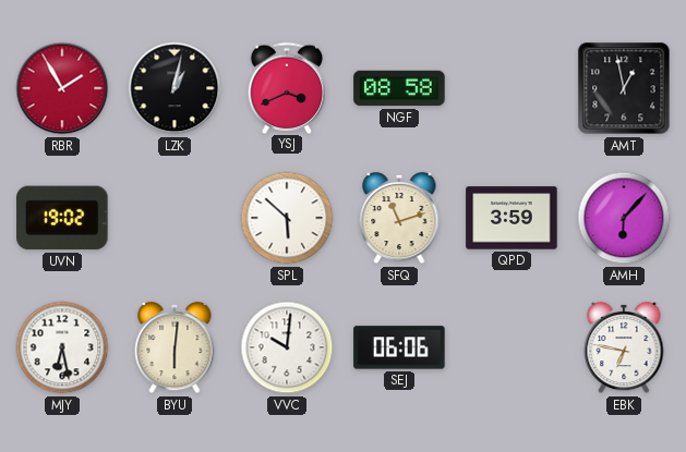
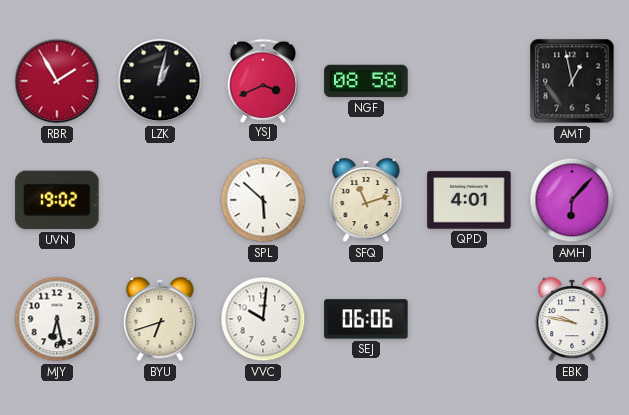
QPD: 3:59 -> 4:01 (469, 200)
BYU: 6:01 -> 6:42 (160, 319)
EBK: 6:47 -> 9:47 (572, 319)
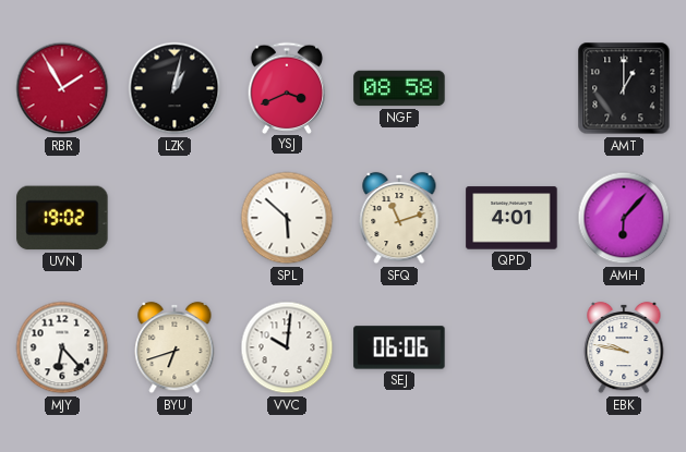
AMT: 12:58 -> 1:00 (624, 88)
MJY: 6:28 -> 6:23 (62, 347)
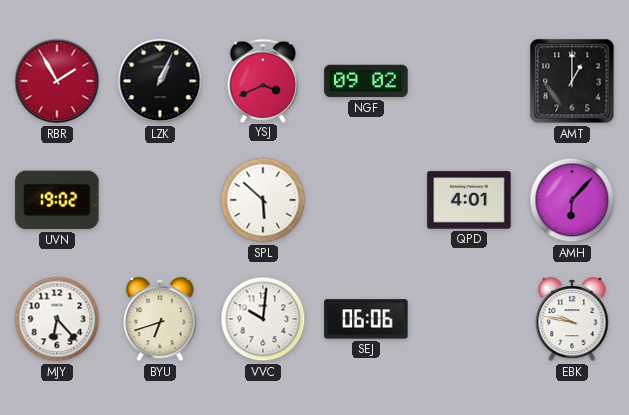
LZK: 1:02 -> 1:04 (160, 81)
NGF: 08:58 -> 09:02 (366, 81)
SFQ: 11:12 -> none (399, 218)
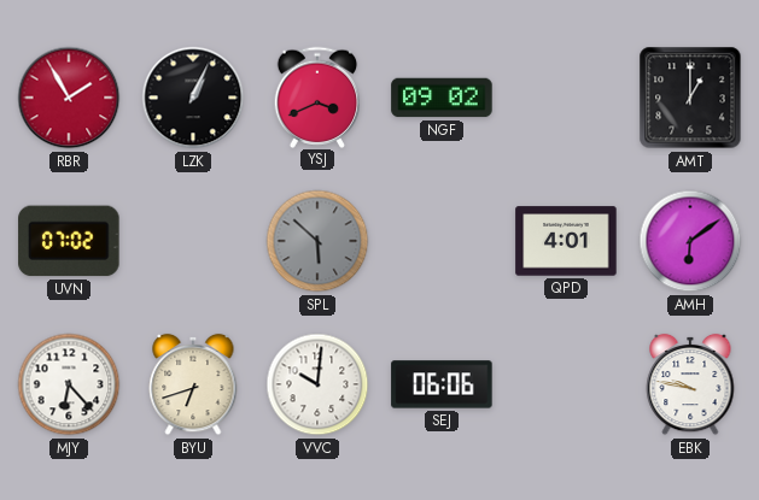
UVN: 19:02 -> 07:02 (69, 241)
SPL dial: white -> grey (317, 241)
AMH: 6:07 -> 6:09 (690, 241)
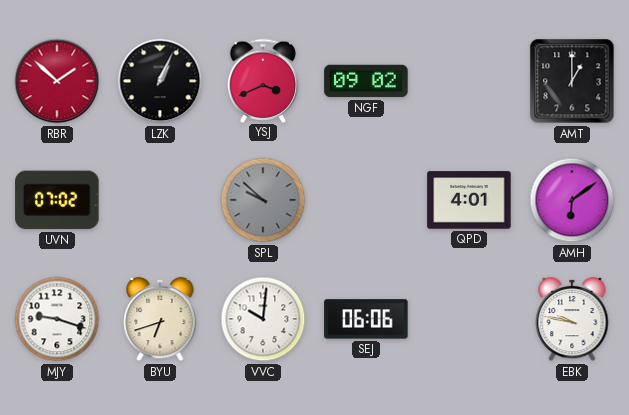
RBR: 1:55 -> 1:52 (57, 81)
SPL: 5:52 -> 9:52 (263, 200)
MJY: 6:23 -> 9:18 (57, 319)
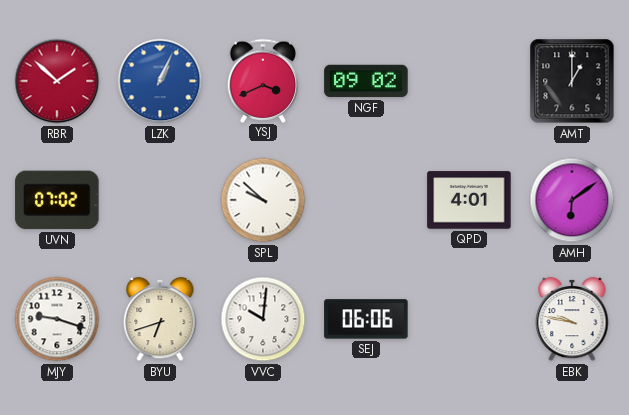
LZK dial: black -> blue (160, 81)
SPL dial: grey -> white (263, 200)
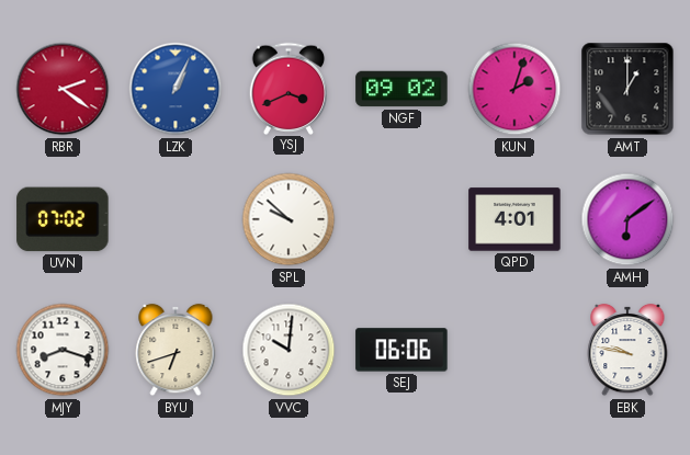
RBR: 1:52 -> 2:21 (63, 89)
KUN: none -> 2:03 (514, 89)
MJY: 9:18 -> 8:18 (63, 350)
